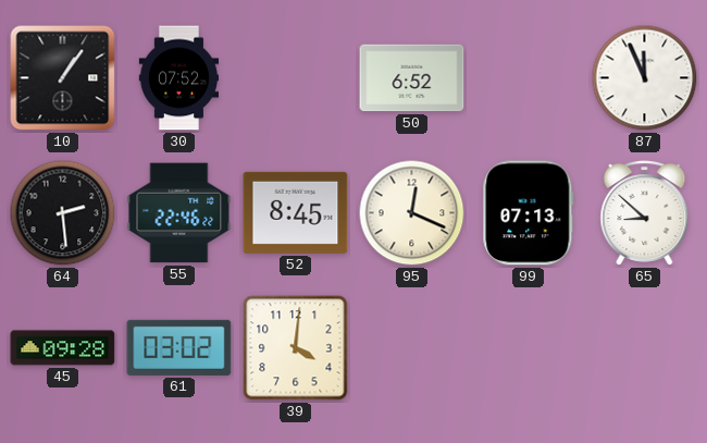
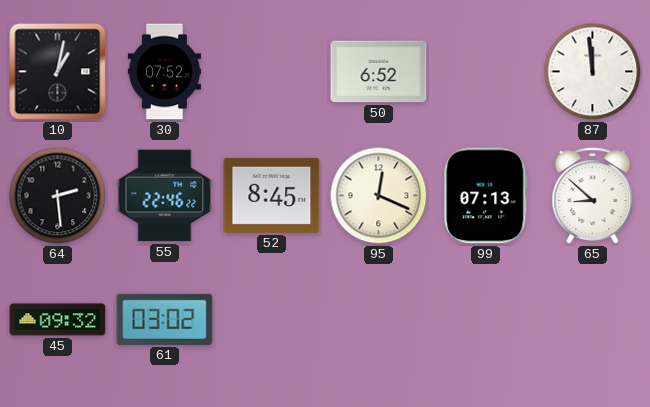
10: 1:06 -> 1:02 (58, 72)
87: 11:56 -> 11:59 (593, 72)
45: 09:28 -> 09:32 (58, 320)
39: 4:01 -> none (296, 348)
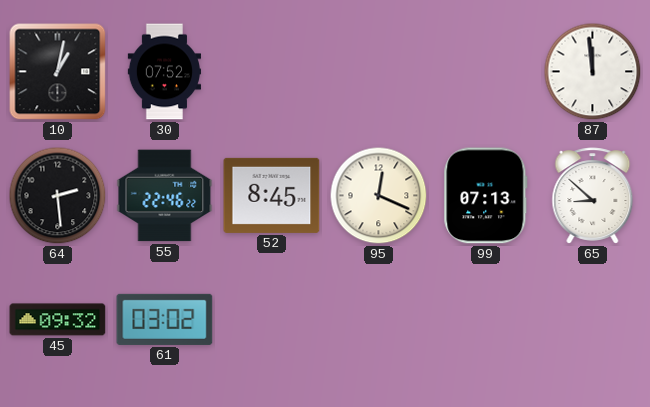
50: 6:52 -> none (379, 72)
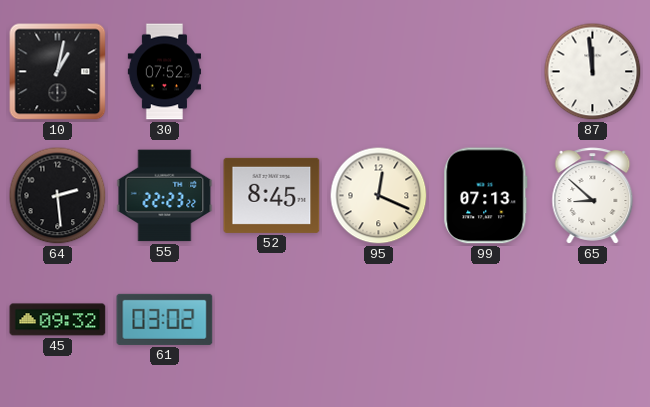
55: 22:46 -> 22:23 (165, 196)
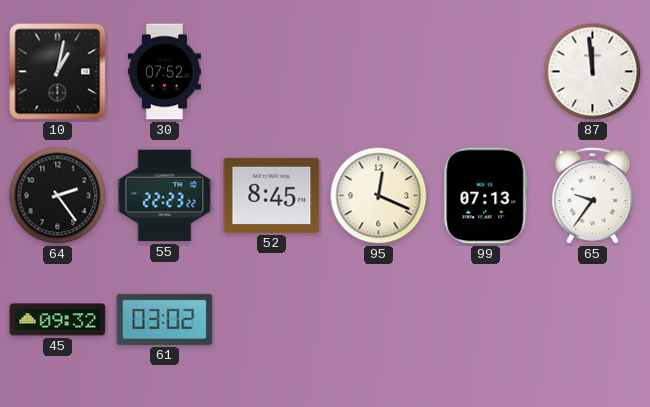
64: 2:29 -> 2:24 (58, 196)
65: 8:52 -> 9:36 (593, 196)
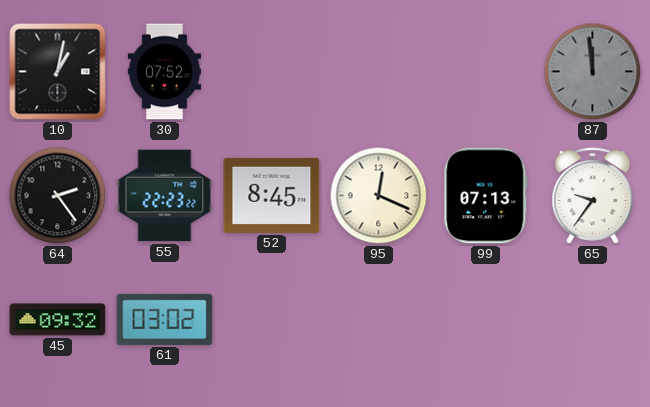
87 dial: white -> grey (593, 72)
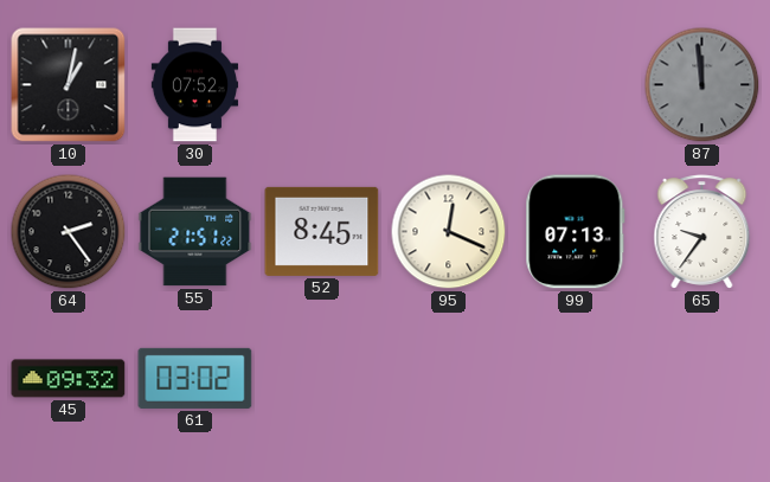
55: 22:23 -> 21:51 (195, 232)
